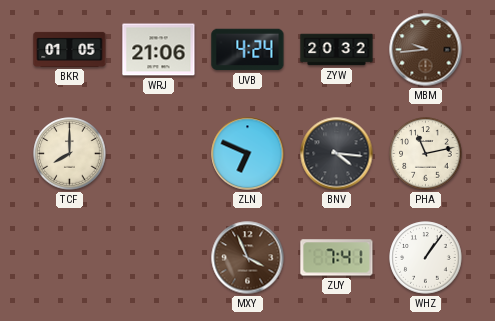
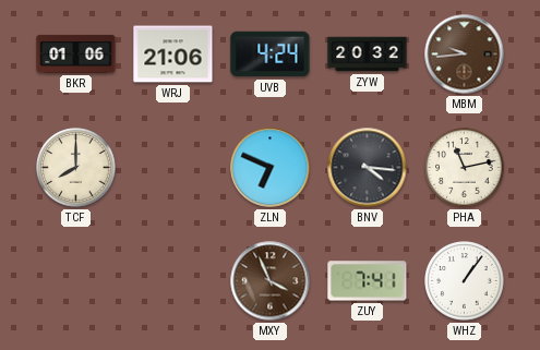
BKR: 01:05 -> 01:06 (76, 53)
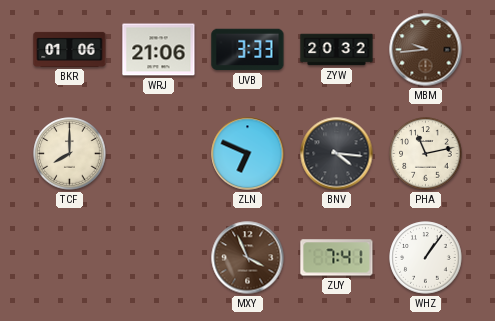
UVB: 4:24 -> 3:33 (248, 50)
